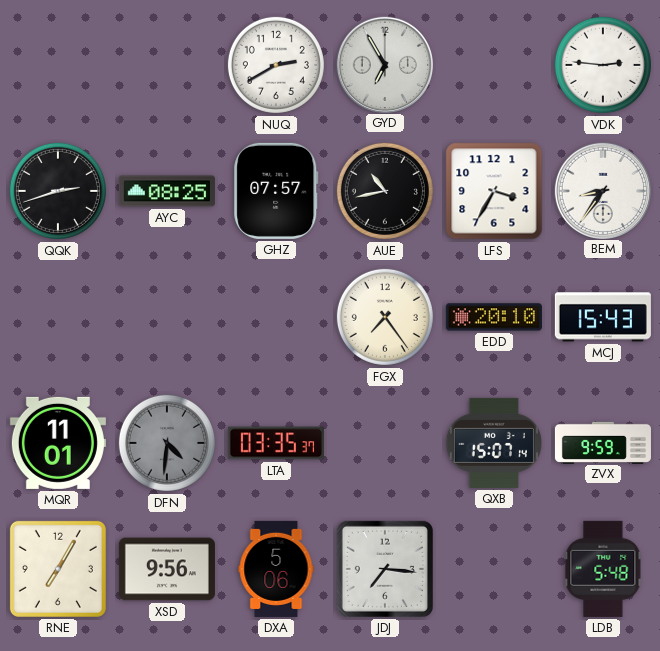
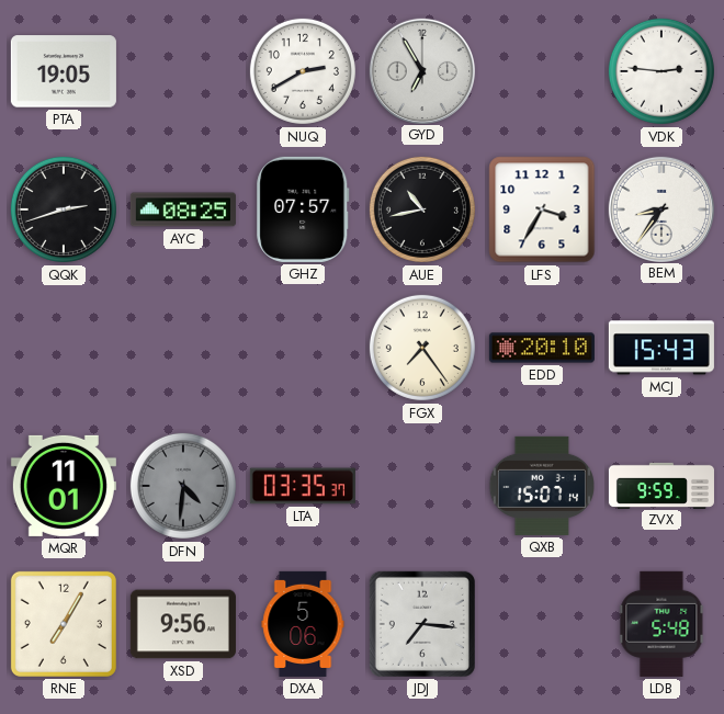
PTA: none -> 19:05 (64, 71)
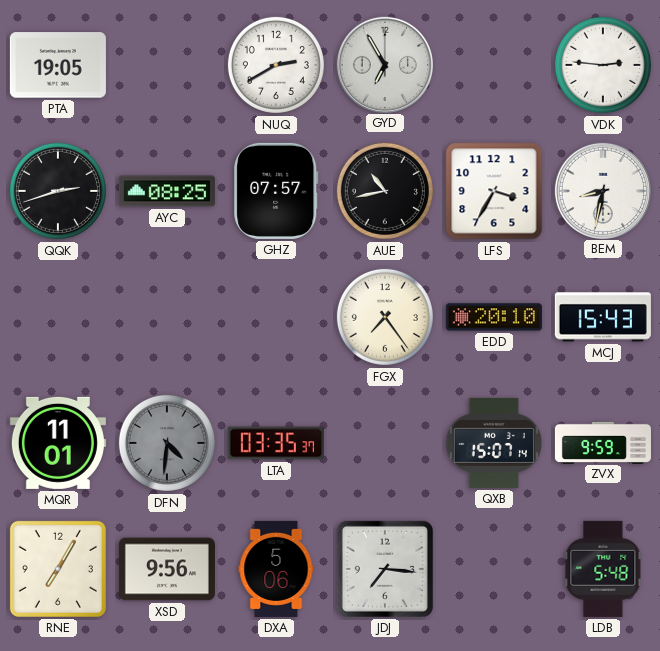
BEM: 8:36 -> 8:32 (602, 190)
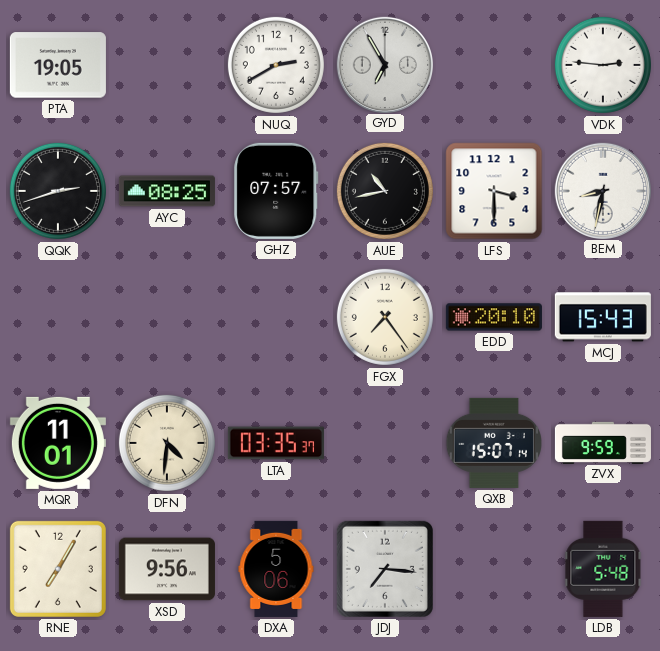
LFS: 3:35 -> 3:30 (494, 191)
DFN dial: grey -> cream (167, 443)
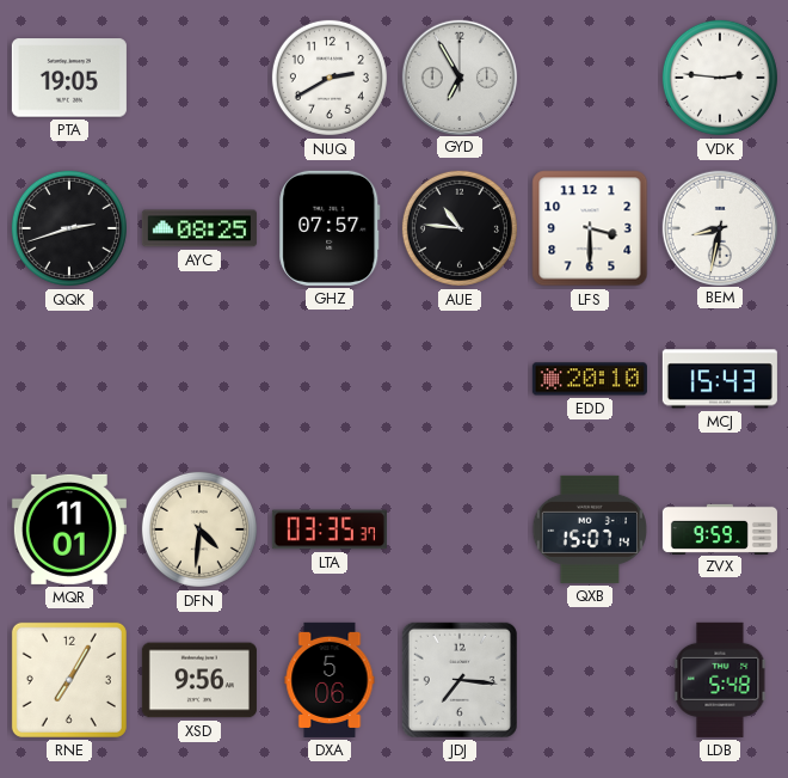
AUE: 10:43 -> 10:46 (460, 228)
FGX: 7:24 -> none (385, 317)
